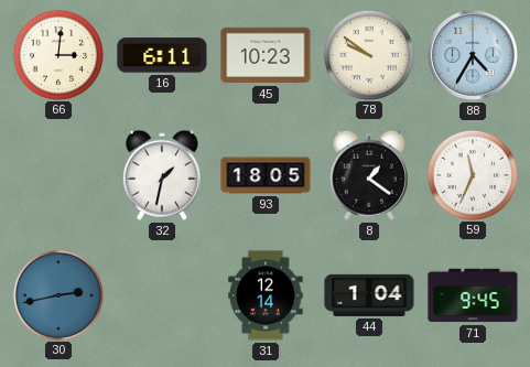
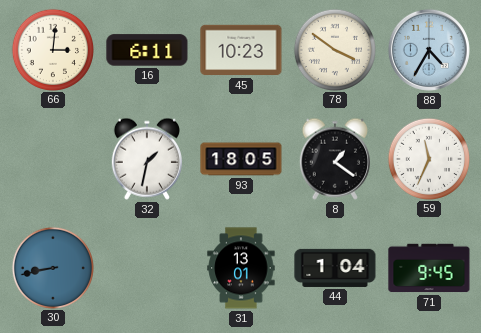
78: 9:51 -> 3:51 (334, 49)
30: 2:43 -> 8:43 (52, 267)
31: 12:14 -> 13:01 (241, 268)
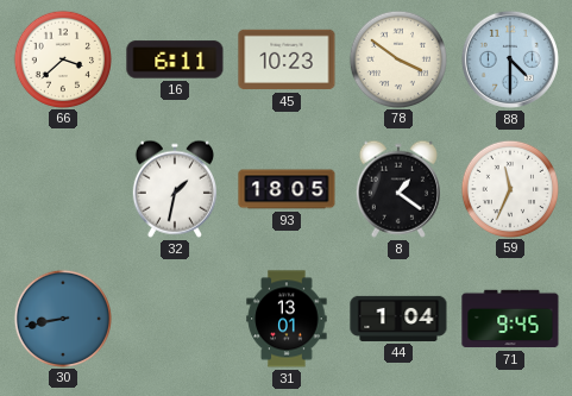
66: 3:01 -> 3:38 (62, 58)
88: 4:35 -> 4:30 (510, 59)
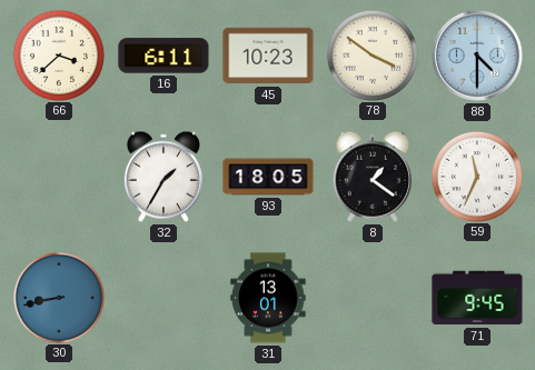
32: 1:32 -> 1:35 (164, 177)
44: 1:04 -> none (398, 319)
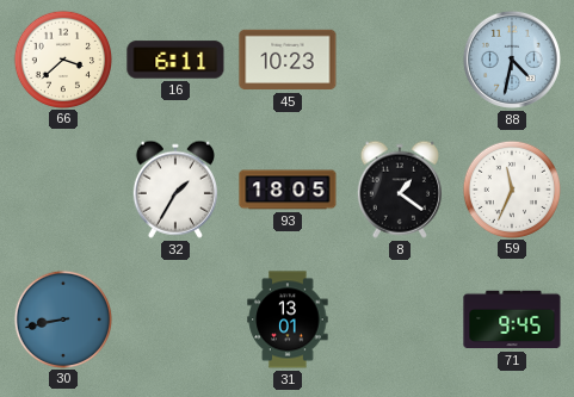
78: 3:51 -> none (371, 54)
88: 4:30 -> 4:32 (512, 60)
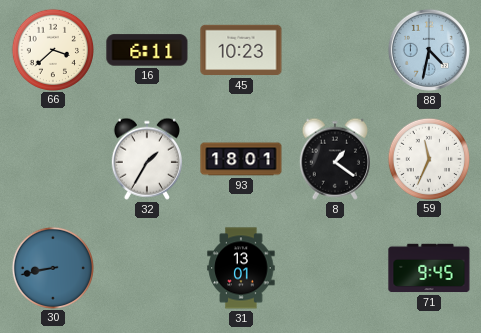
93: 18:05 -> 18:01 (241, 159)
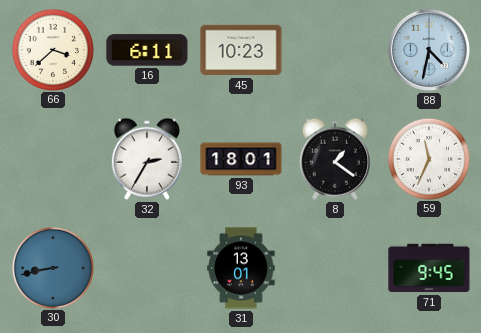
32: 1:35 -> 2:35 (147, 159)
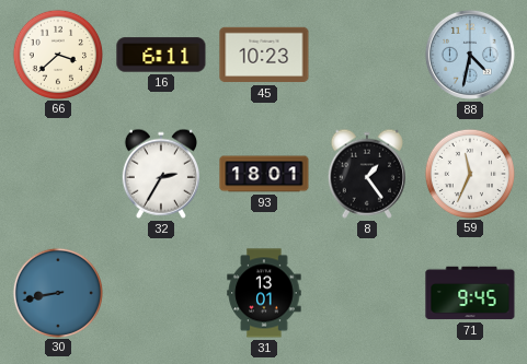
8: 1:21 -> 1:24 (367, 174)
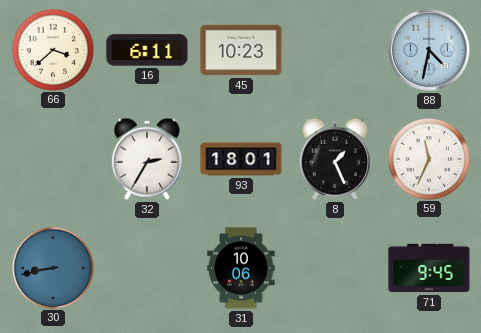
8: 1:24 -> 1:26 (335, 159)
31: 13:01 -> 10:06 (241, 268)
